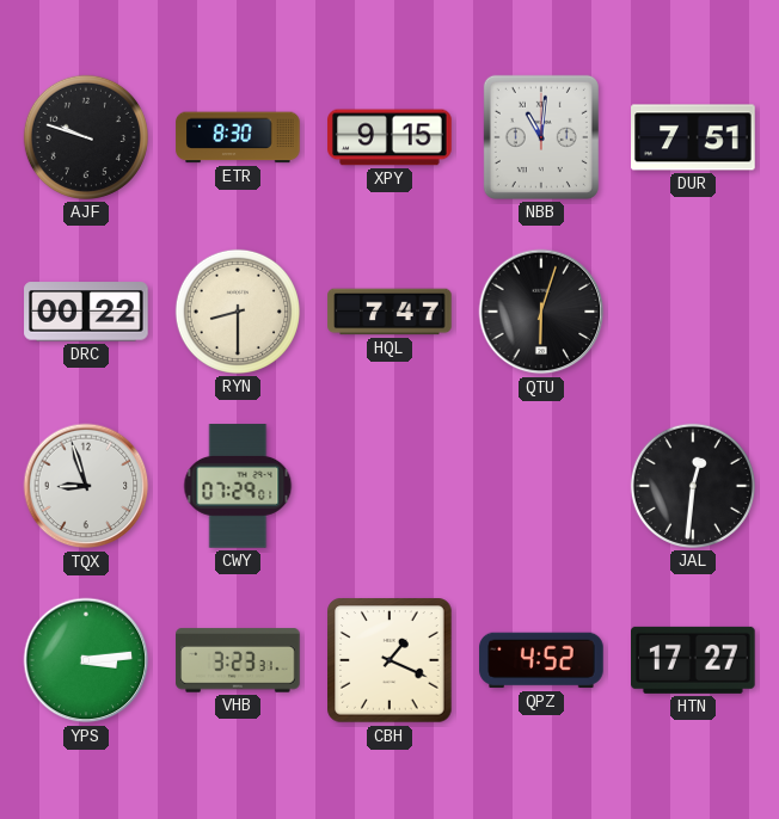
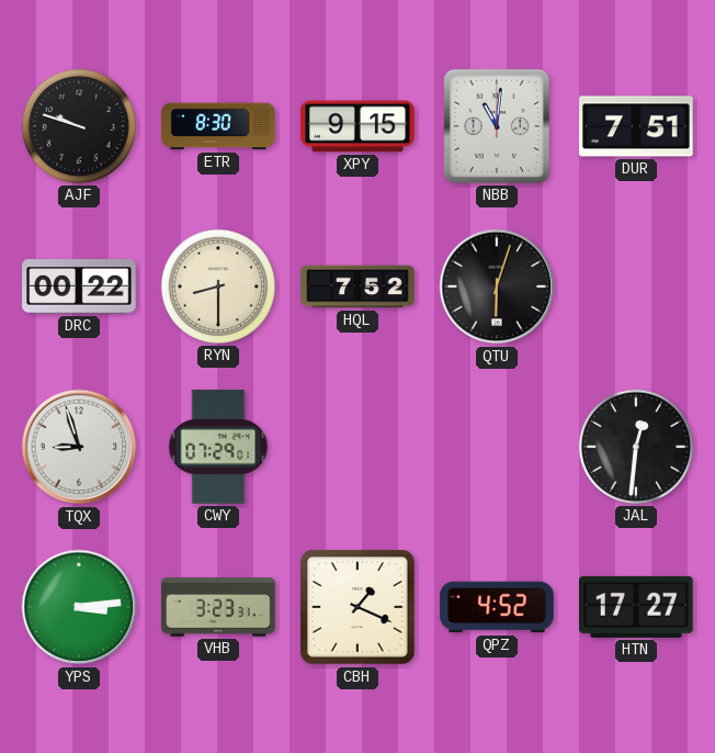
HQL: 7:47 -> 7:52 (357, 286)
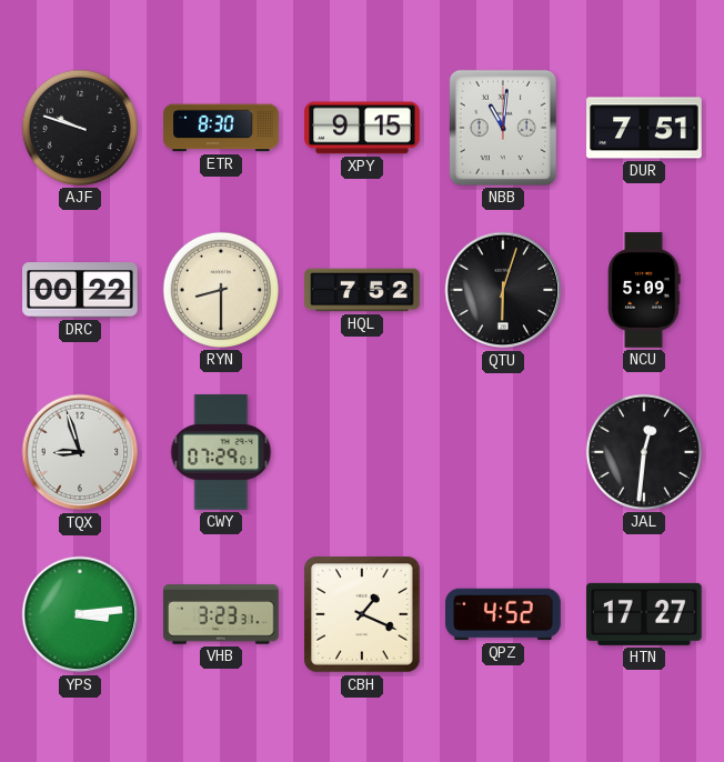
NCU: none -> 5:09 (644, 290)
